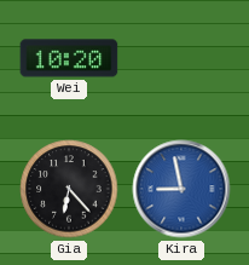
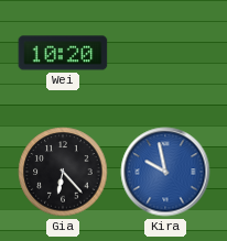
Kira: 8:58 -> 9:58 (165, 172)
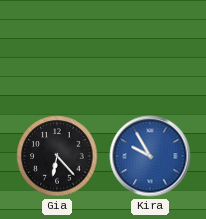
Wei: 10:20 -> none (63, 53)
Kira: 9:58 -> 9:55 (150, 156)
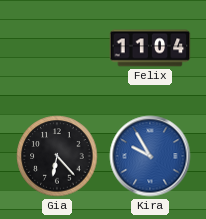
Felix: none -> 11:04 (150, 48)
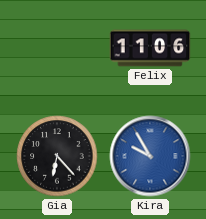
Felix: 11:04 -> 11:06 (150, 48)
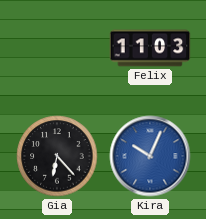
Felix: 11:06 -> 11:03 (150, 48)
Kira: 9:55 -> 10:04 (150, 156)
